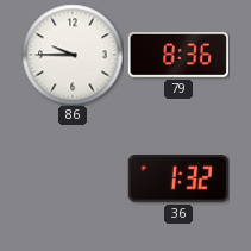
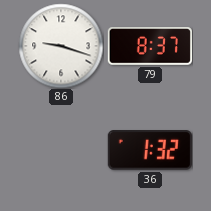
86: 9:45 -> 9:18 (61, 46)
79: 8:36 -> 8:37 (150, 46)
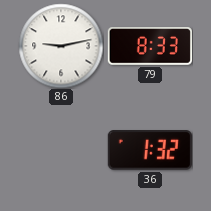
86: 9:18 -> 9:13 (61, 46)
79: 8:37 -> 8:33 (150, 46)
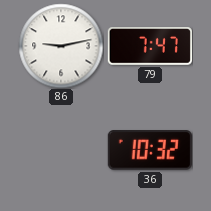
79: 8:33 -> 7:47 (150, 46)
36: 1:32 -> 10:32 (150, 150)
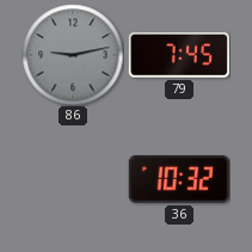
86 dial: white -> grey (73, 55)
79: 7:47 -> 7:45 (179, 55)
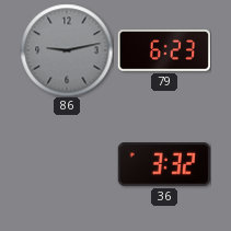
79: 7:45 -> 6:23 (164, 50)
36: 10:32 -> 3:32 (164, 164)
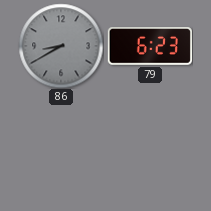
86: 9:13 -> 8:40 (61, 46)
36: 3:32 -> none (164, 164)
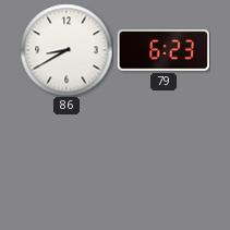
86 dial: grey -> white (66, 50)
